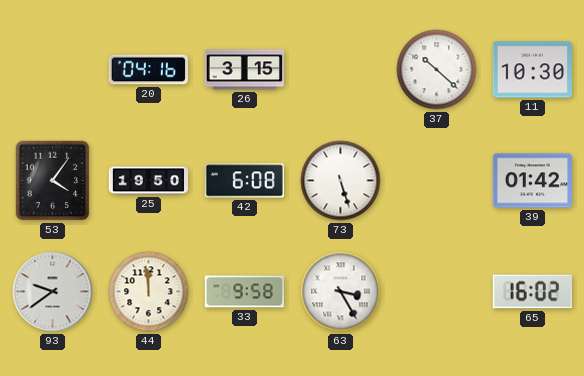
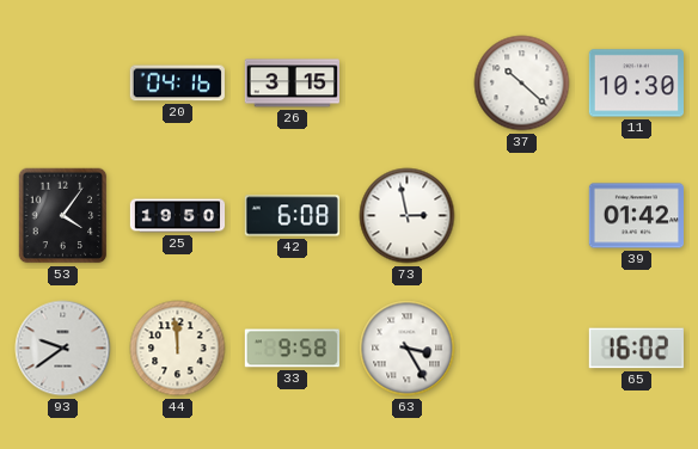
73: 5:27 -> 2:58 (408, 216)
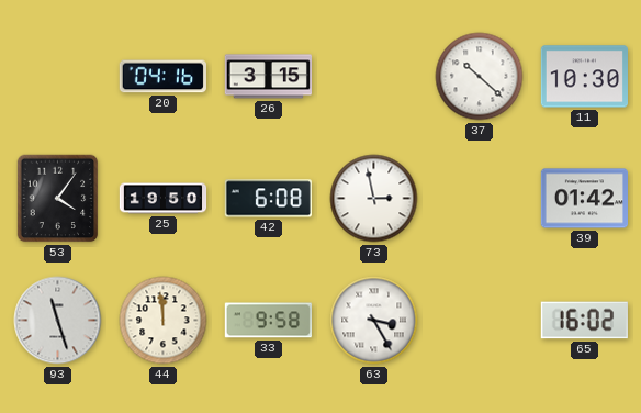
93: 9:39 -> 11:27 (58, 321)
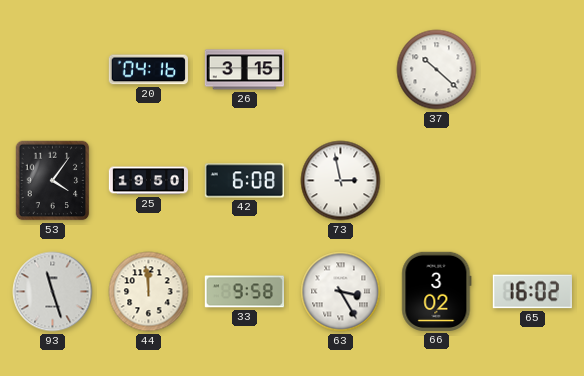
11: 10:30 -> none (584, 77)
39: 01:42 -> none (584, 199)
66: none -> 3:02 (437, 291)
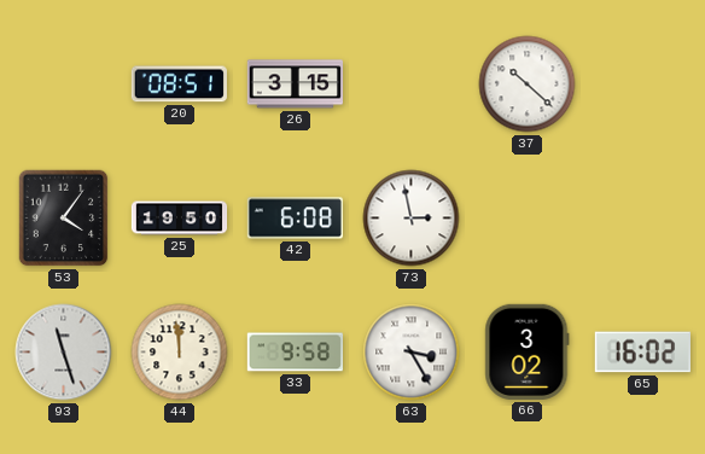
20: 04:16 -> 08:51 (179, 85)
